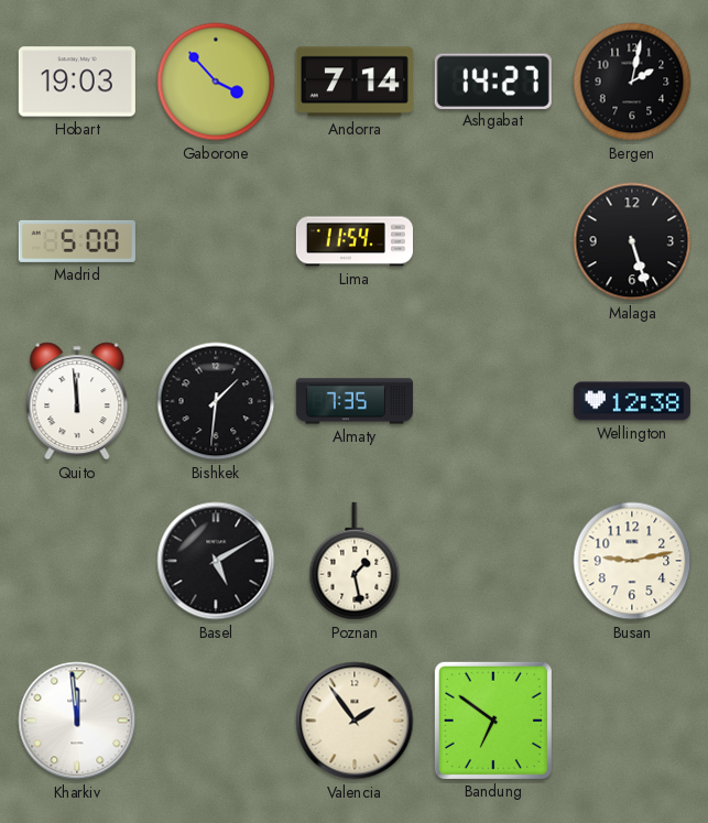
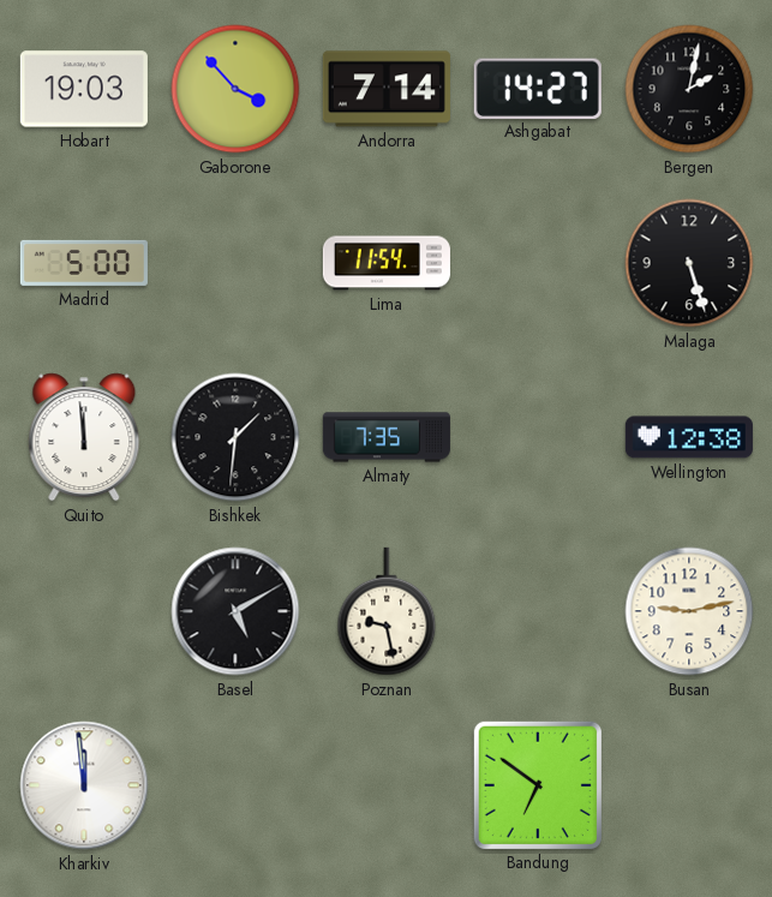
Poznan: 1:28 -> 9:28 (387, 611)
Valencia: 1:54 -> none (355, 721)
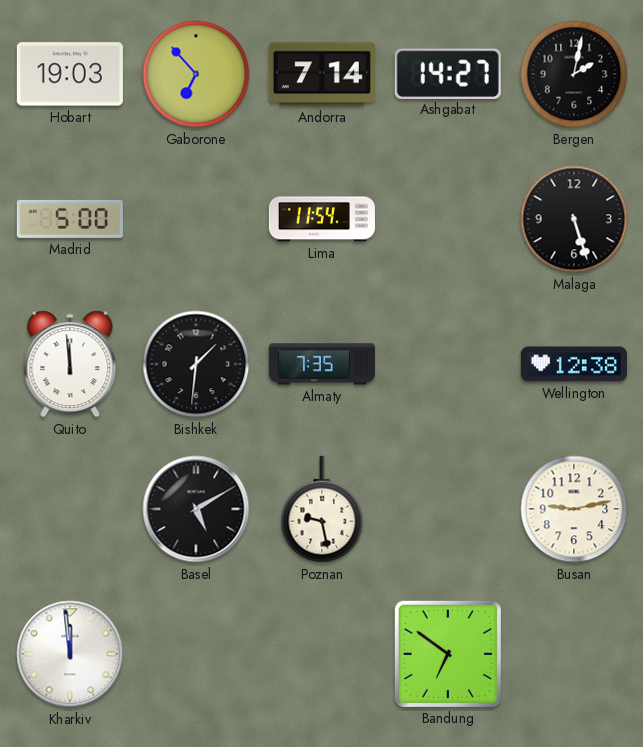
Gaborone: 3:53 -> 6:53 (196, 74)
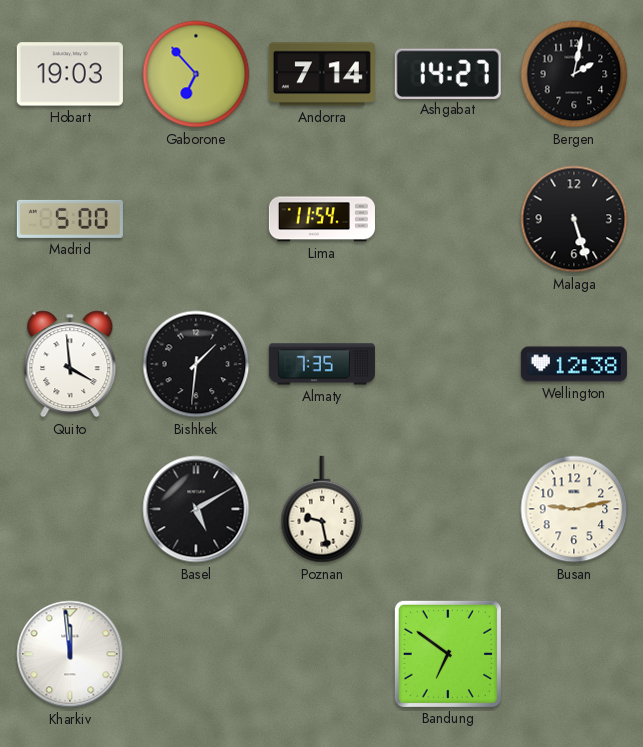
Quito: 11:59 -> 3:59 (70, 364)
